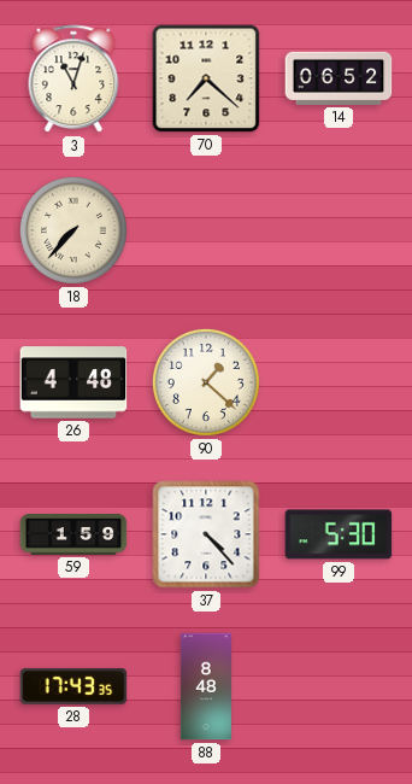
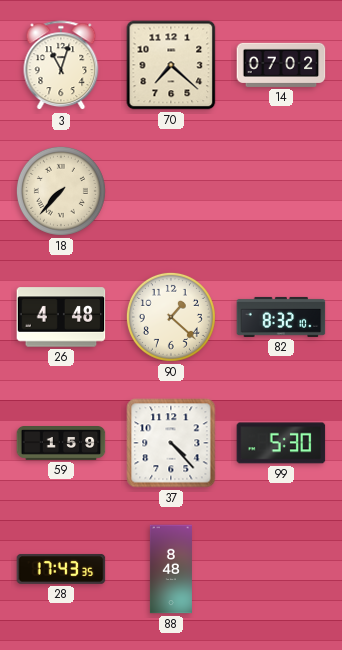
14: 06:52 -> 07:02 (281, 65)
82: none -> 8:32 (281, 317)
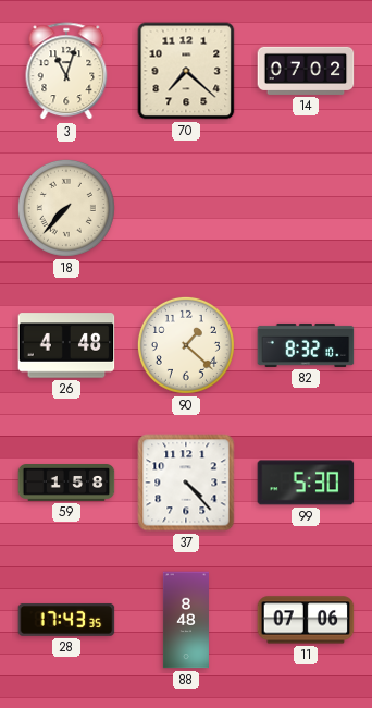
59: 1:59 -> 1:58 (66, 484)
11: none -> 07:06 (306, 620)
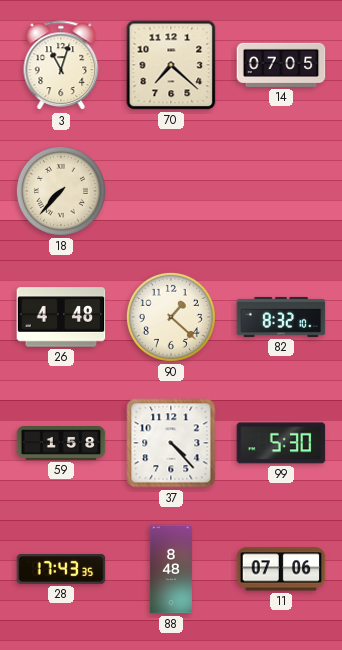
14: 07:02 -> 07:05 (281, 65)
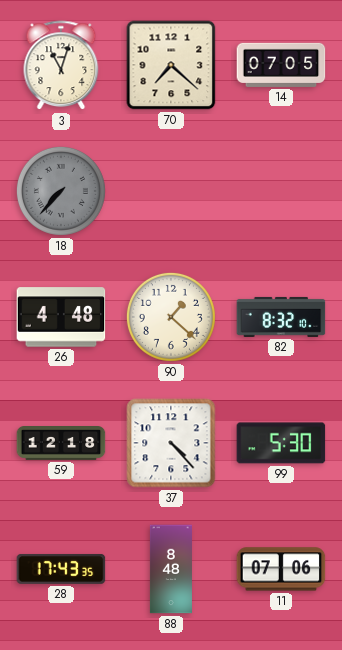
18 dial: cream -> grey (61, 191)
59: 1:58 -> 12:18 (61, 444)
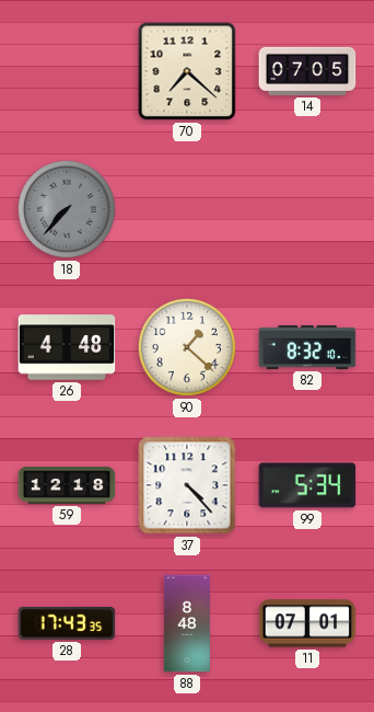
3: 11:03 -> none (61, 66)
99: 5:30 -> 5:34 (307, 485)
11: 07:06 -> 07:01 (307, 623)
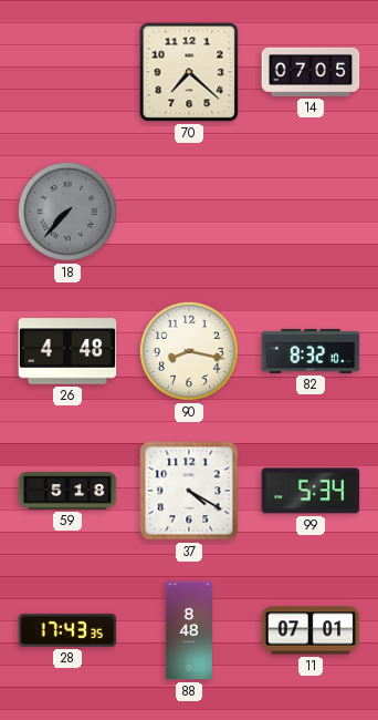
90: 1:22 -> 8:17 (189, 351)
59: 12:18 -> 5:18 (67, 492)
37: 4:23 -> 4:20 (189, 491)
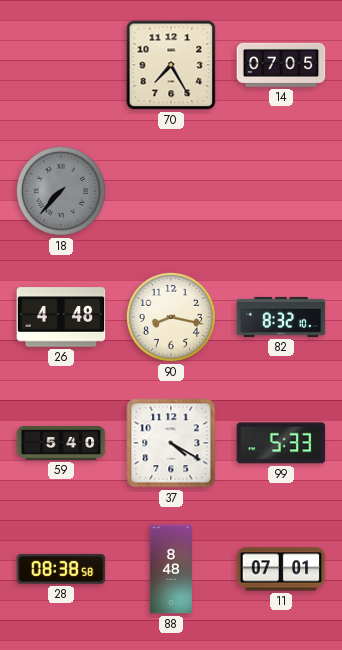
70: 7:22 -> 7:25 (171, 65)
59: 5:18 -> 5:40 (61, 444)
99: 5:34 -> 5:33 (281, 443)
28: 17:43 -> 08:38 (61, 569)
